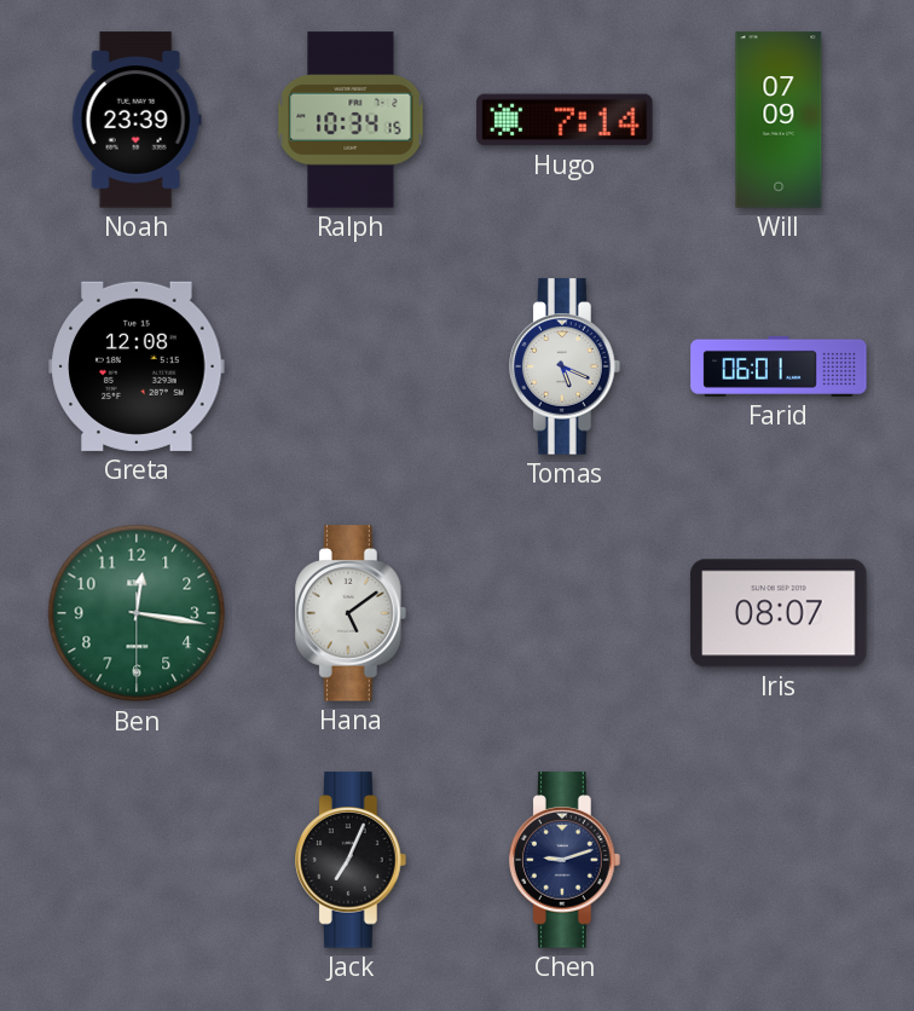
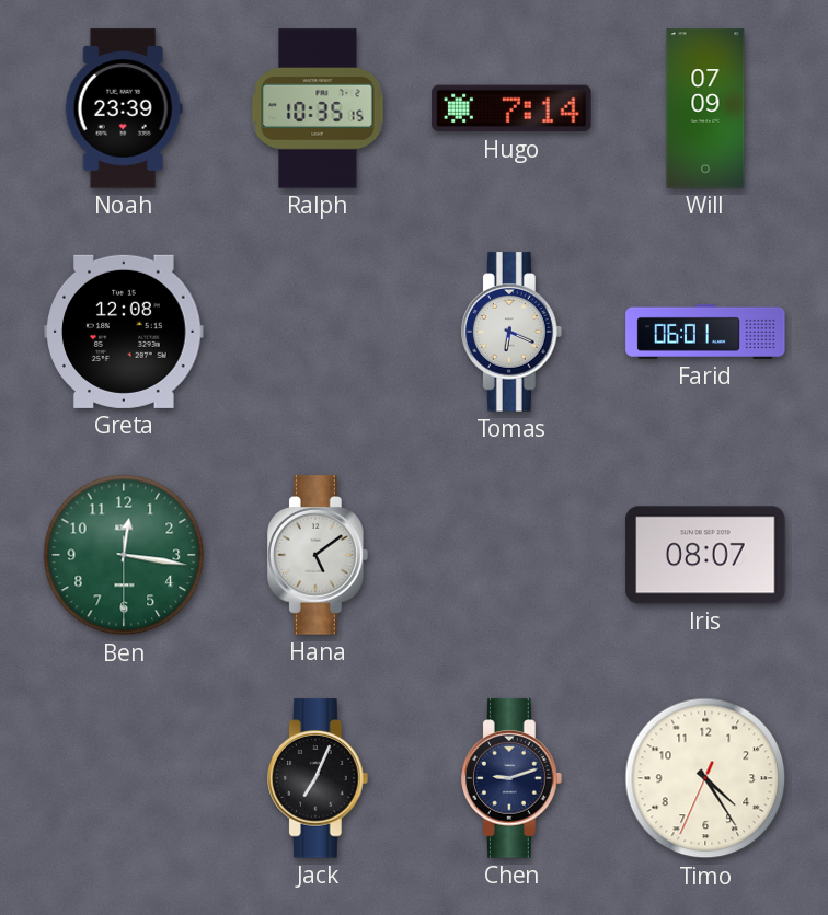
Ralph: 10:34 -> 10:35 (318, 108)
Tomas: 5:19 -> 6:19 (513, 332)
Timo: none -> 4:24 (705, 778)
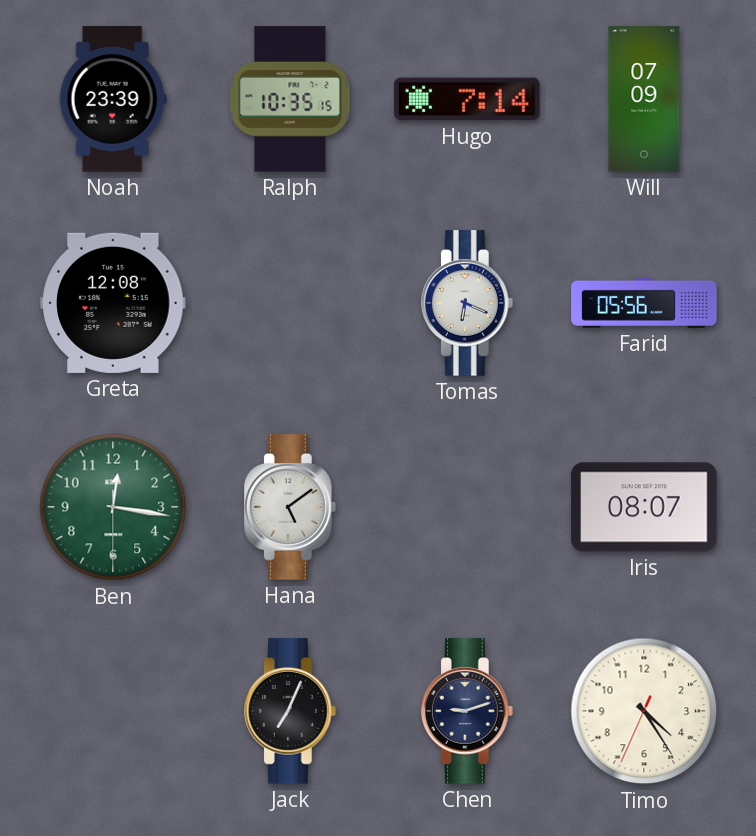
Farid: 06:01 -> 05:56 (644, 303)
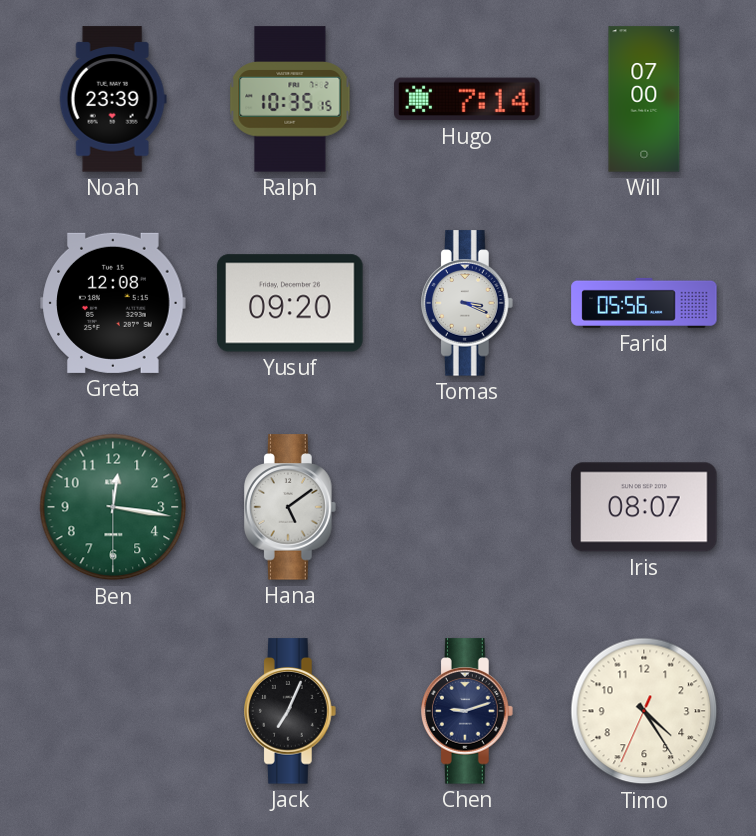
Will: 07:09 -> 07:00 (644, 99)
Yusuf: none -> 09:20 (290, 303)
Tomas: 6:19 -> 3:19 (468, 303)
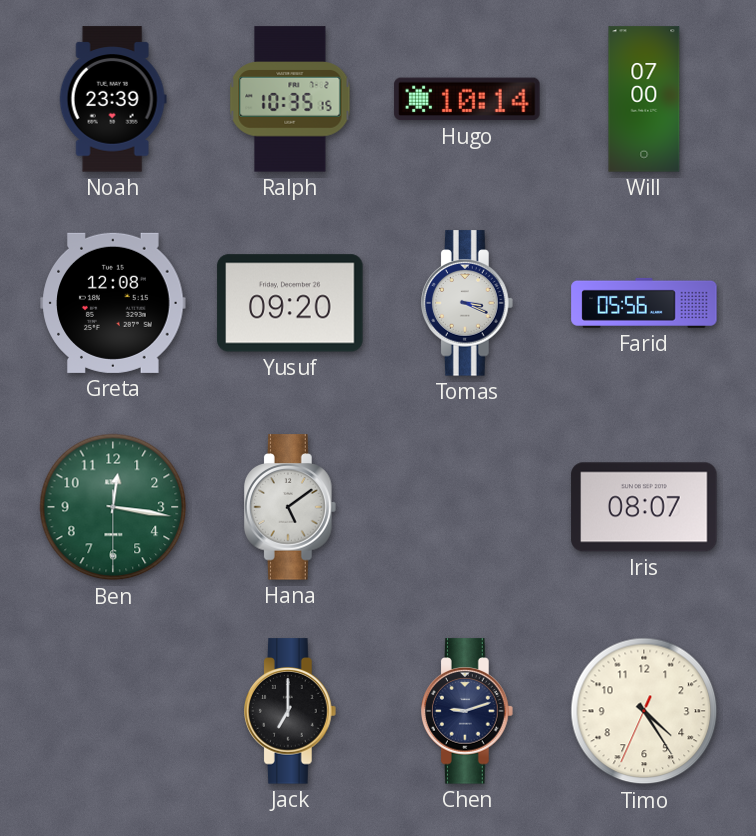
Hugo: 7:14 -> 10:14 (467, 99)
Jack: 7:04 -> 7:00 (291, 711)
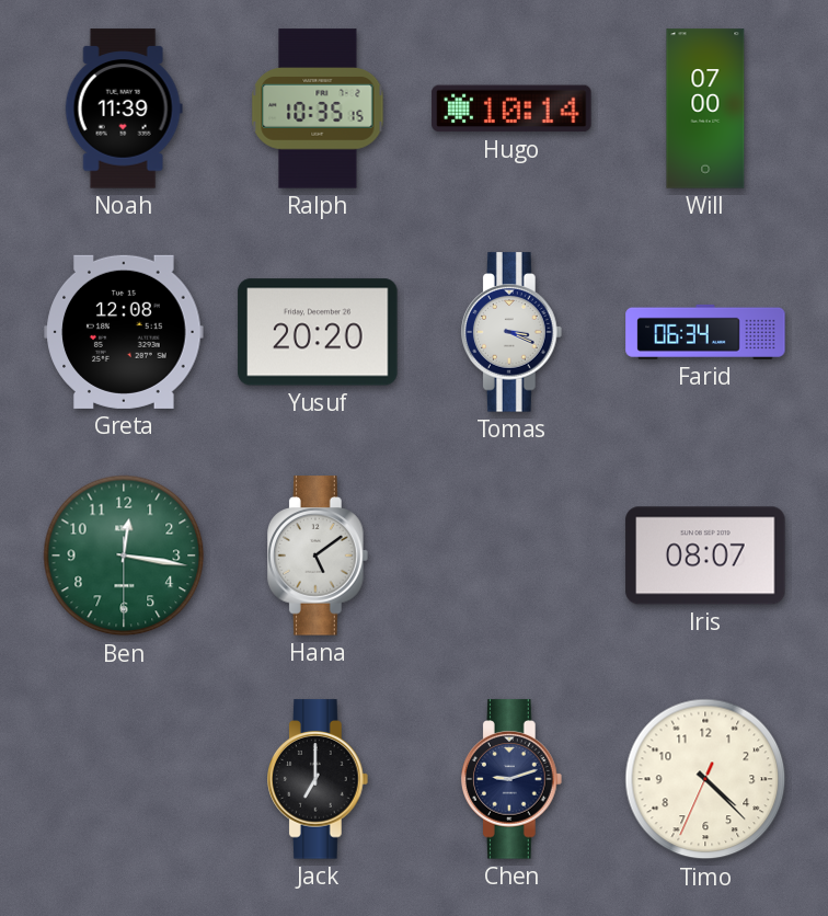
Noah: 23:39 -> 11:39 (124, 108)
Yusuf: 09:20 -> 20:20 (318, 332)
Farid: 05:56 -> 06:34 (705, 332)
Timo: 4:24 -> 4:22 (705, 779)
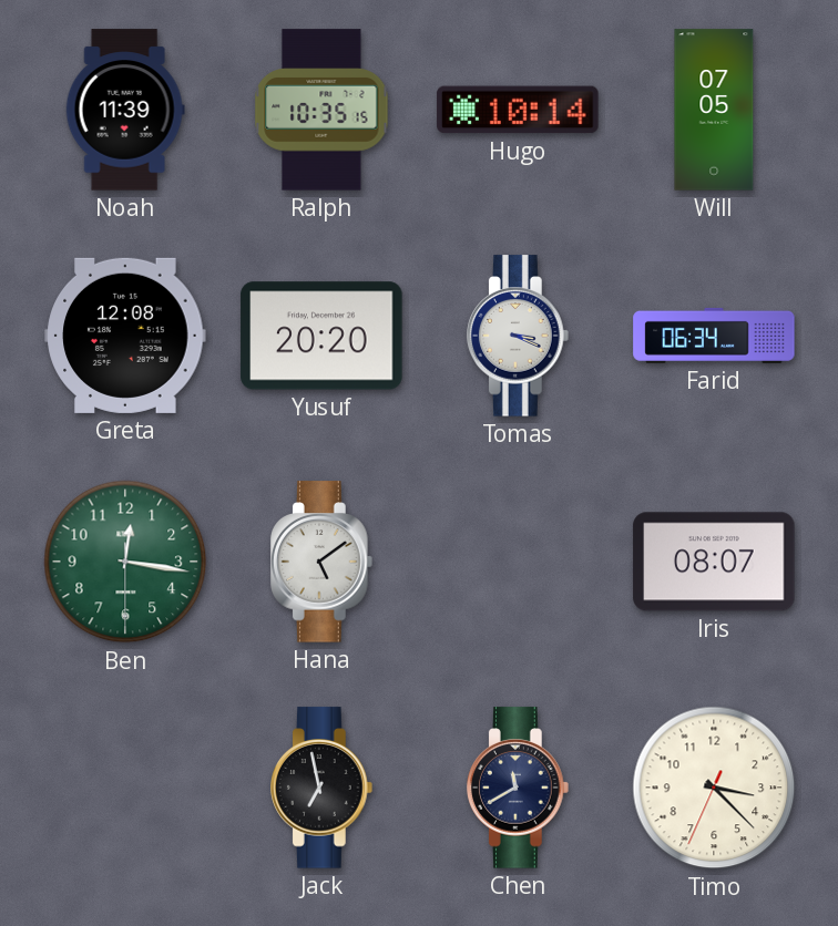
Will: 07:00 -> 07:05 (714, 110)
Jack: 7:00 -> 6:58 (323, 788)
Chen: 9:12 -> 11:40 (519, 788)
Timo: 4:22 -> 3:22 (714, 788)
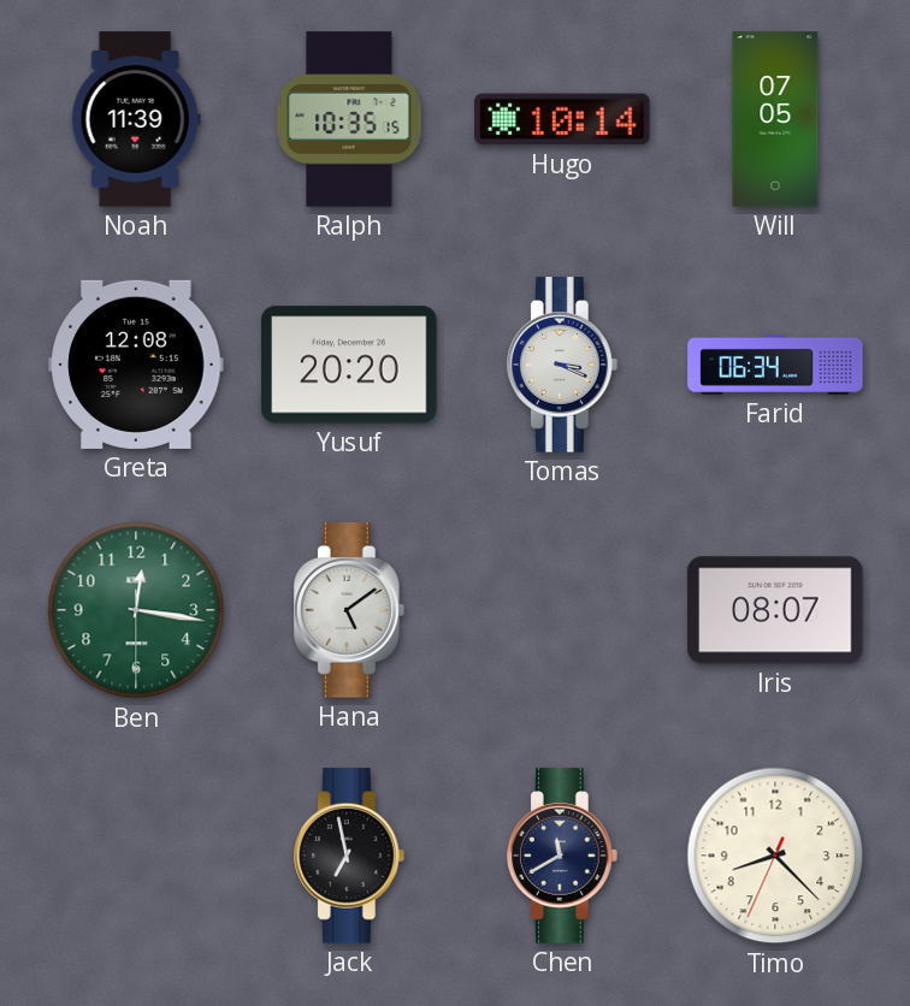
Timo: 3:22 -> 8:22 (775, 856)
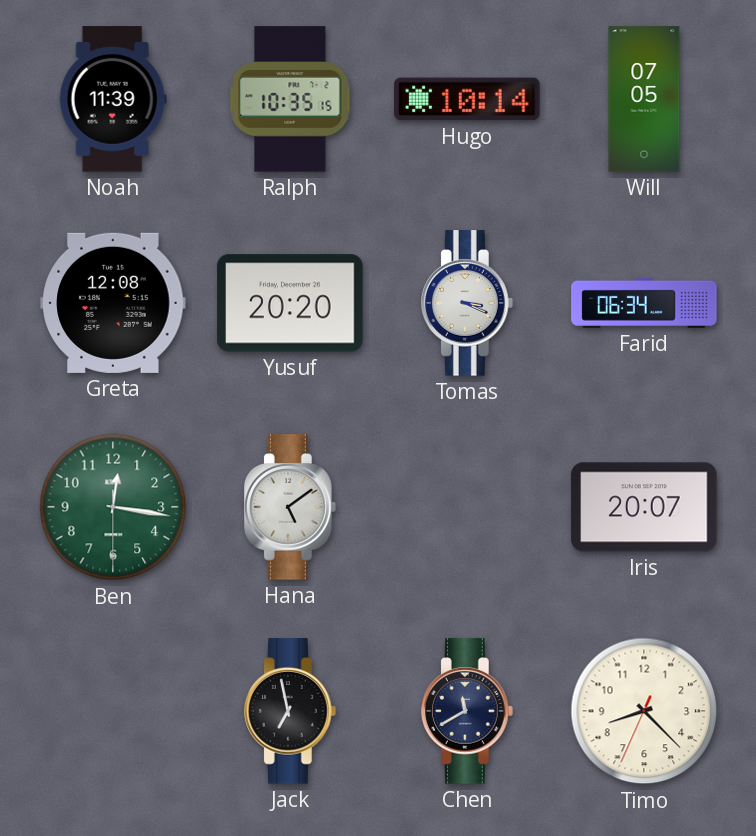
Iris: 08:07 -> 20:07 (644, 507)
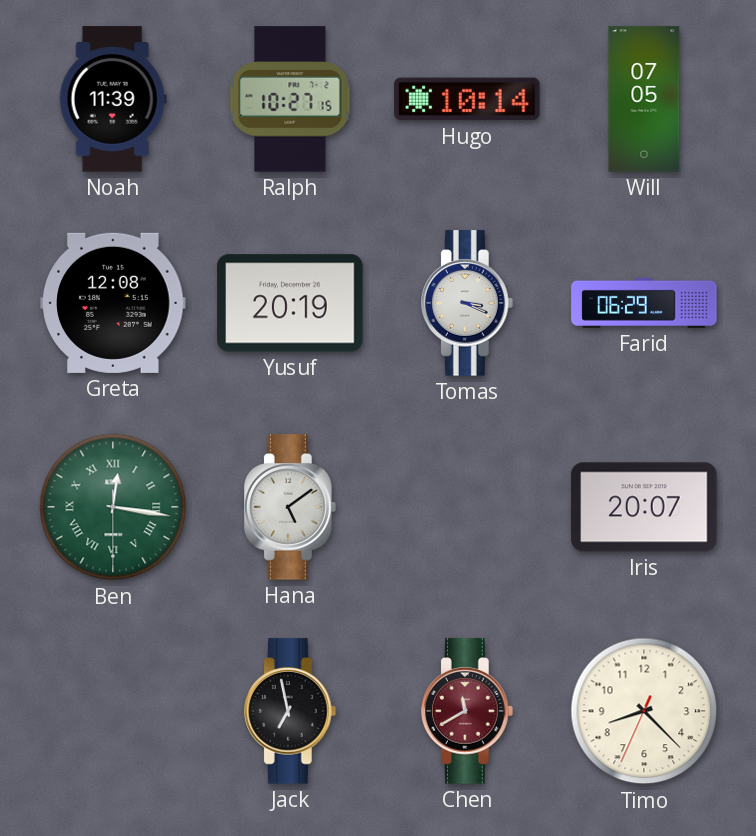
Ralph: 10:35 -> 10:27 (290, 99)
Yusuf: 20:20 -> 20:19 (290, 303)
Farid: 06:34 -> 06:29 (644, 303)
Ben numerals: Arabic -> Roman (113, 507)
Chen dial: navy -> burgundy (468, 711)
